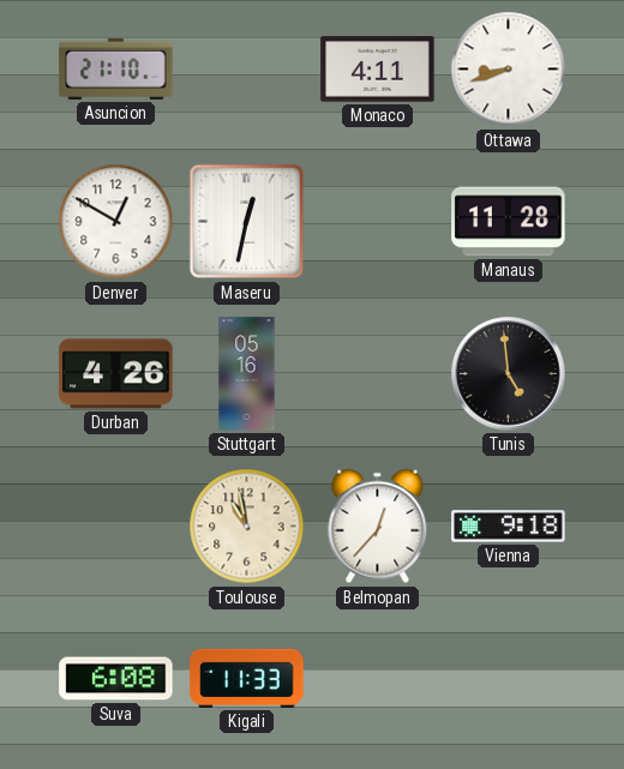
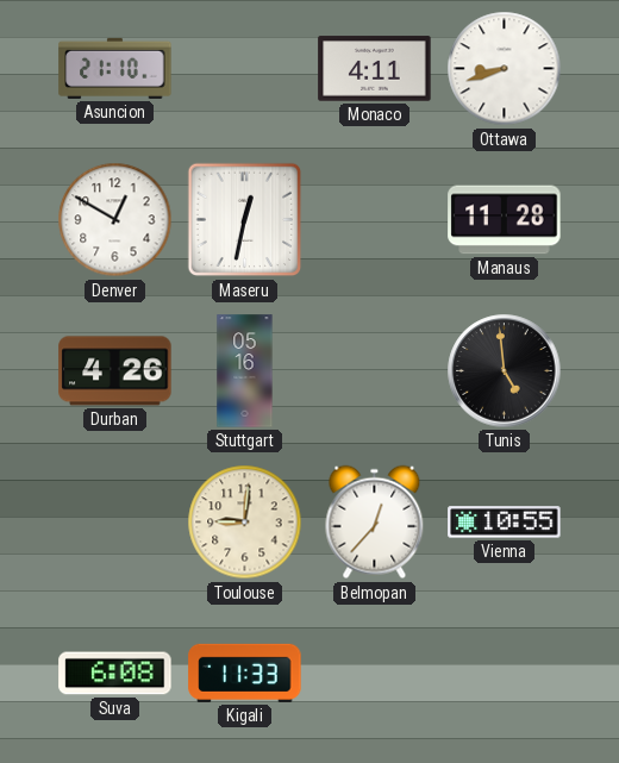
Toulouse: 10:58 -> 9:01 (245, 523)
Vienna: 9:18 -> 10:55 (505, 523)
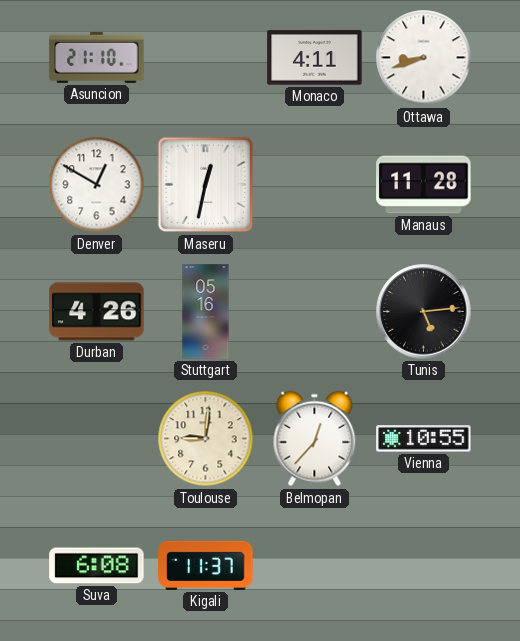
Tunis: 4:59 -> 5:14 (424, 312)
Kigali: 11:33 -> 11:37 (206, 565)
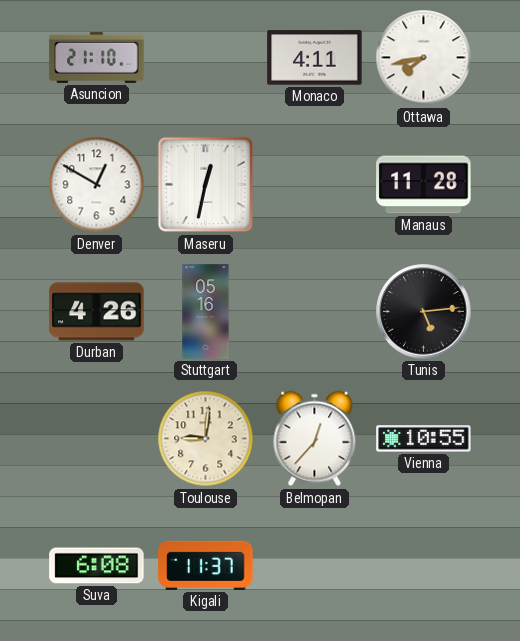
Ottawa: 8:42 -> 7:43 (424, 58)
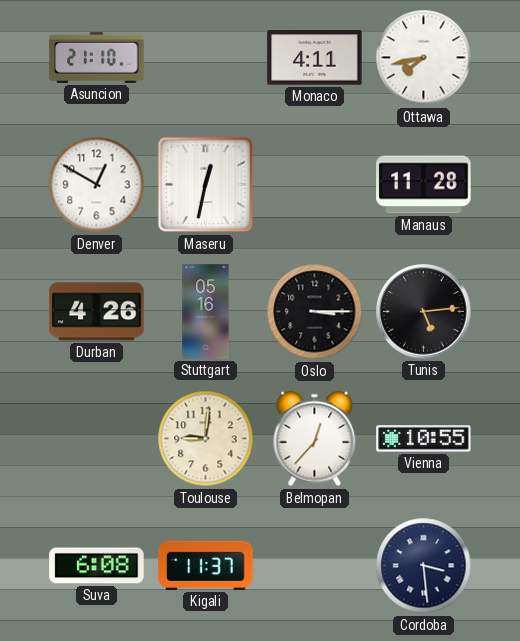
Oslo: none -> 3:15 (315, 312)
Cordoba: none -> 3:29 (424, 566)
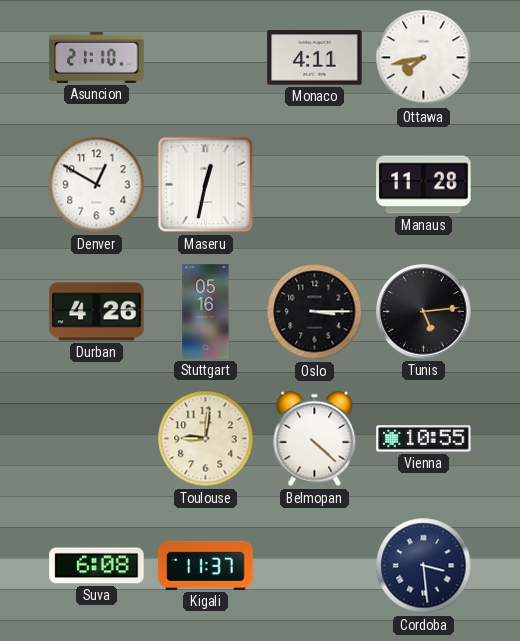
Belmopan: 12:37 -> 4:22 (315, 439)
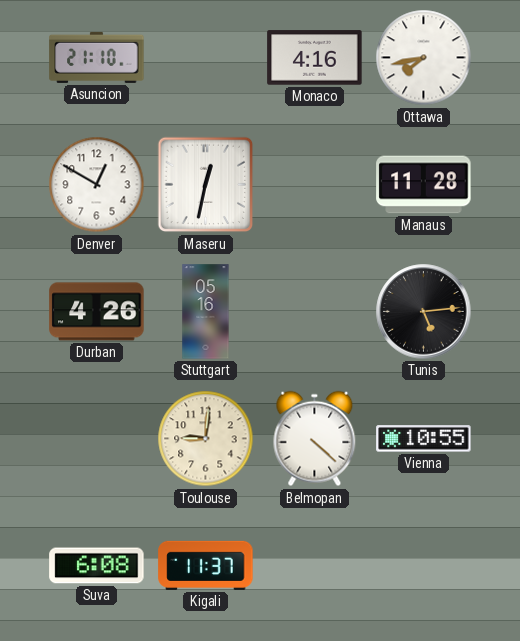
Monaco: 4:11 -> 4:16 (315, 58)
Oslo: 3:15 -> none (315, 312)
Cordoba: 3:29 -> none (424, 566)
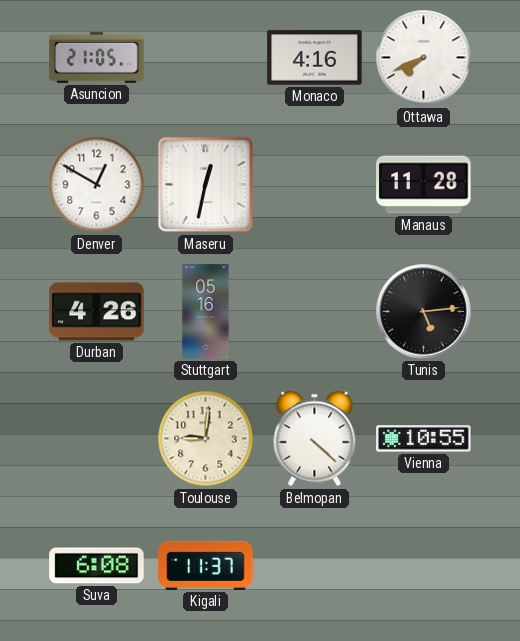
Asuncion: 21:10 -> 21:05 (97, 57)
Ottawa: 7:43 -> 7:41 (424, 58)
